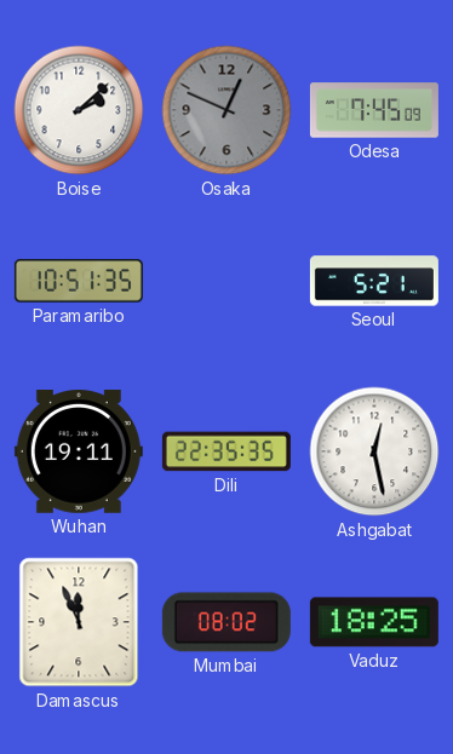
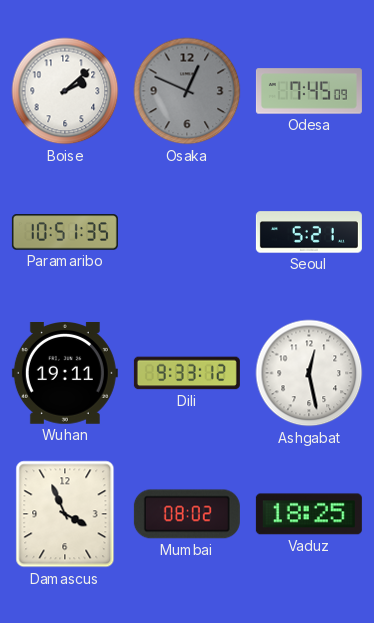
Dili: 22:35 -> 9:33 (187, 373)
Damascus: 11:56 -> 3:56 (65, 514)
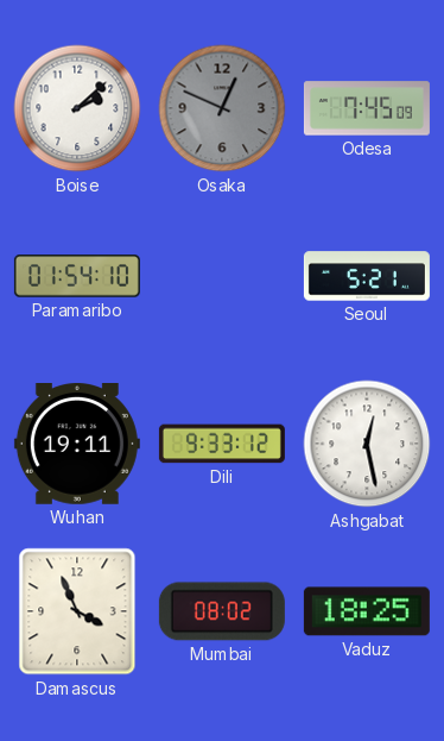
Paramaribo: 10:51 -> 01:54 (77, 276)
